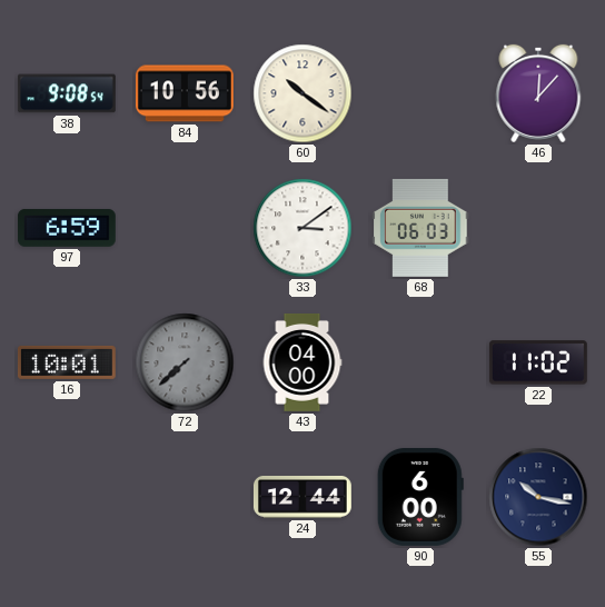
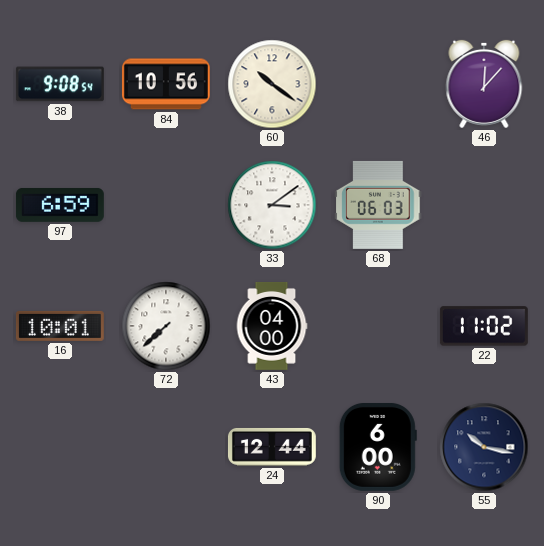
72 dial: grey -> white (166, 326)
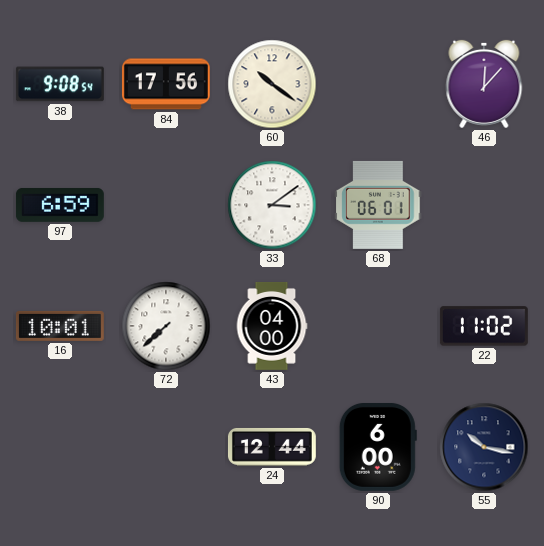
84: 10:56 -> 17:56 (166, 84)
68: 06:03 -> 06:01 (378, 205)
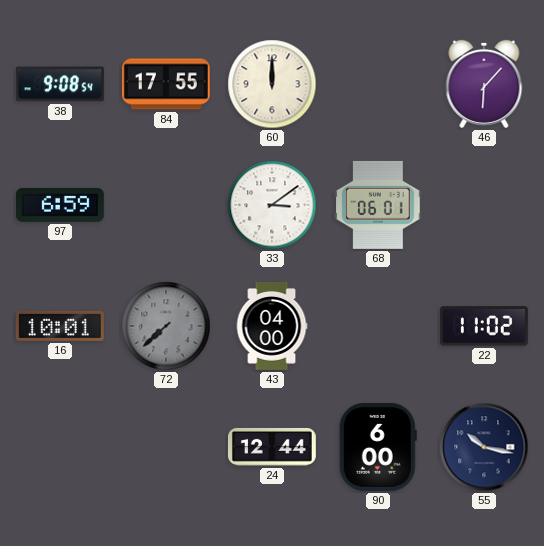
84: 17:56 -> 17:55 (166, 84)
60: 10:21 -> 12:00 (272, 84)
46: 12:07 -> 6:07 (484, 84)
72 dial: white -> grey (166, 326)
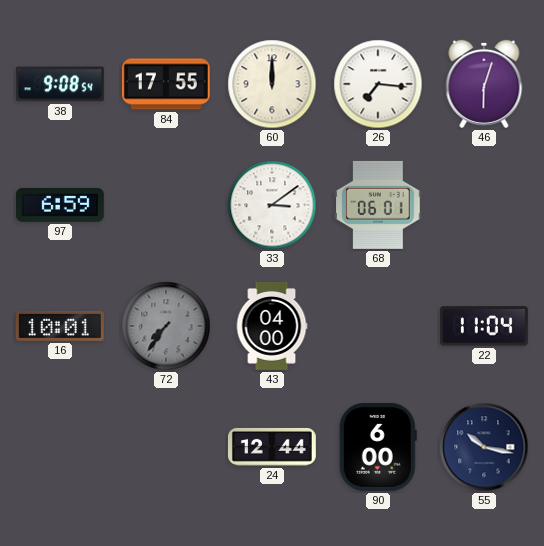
26: none -> 7:16 (378, 84)
46: 6:07 -> 6:03 (484, 84)
72: 7:38 -> 7:36 (166, 326)
22: 11:02 -> 11:04 (484, 326)
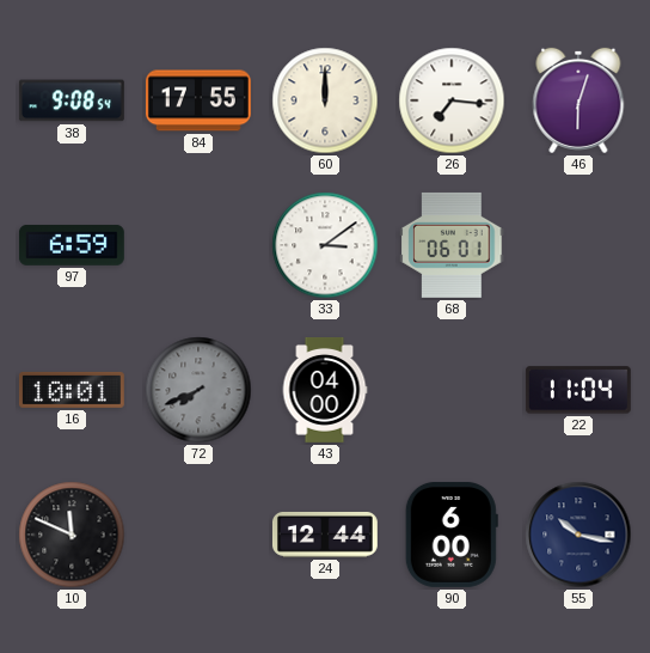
72: 7:36 -> 7:41 (198, 390)
10: none -> 11:49 (72, 535)
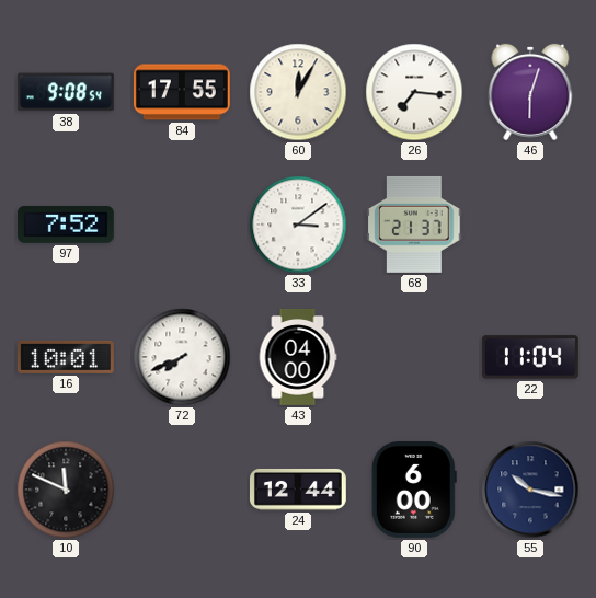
60: 12:00 -> 12:05 (298, 92)
97: 6:59 -> 7:52 (66, 225)
68: 06:01 -> 21:37 (414, 225)
72 dial: grey -> white (182, 357)
